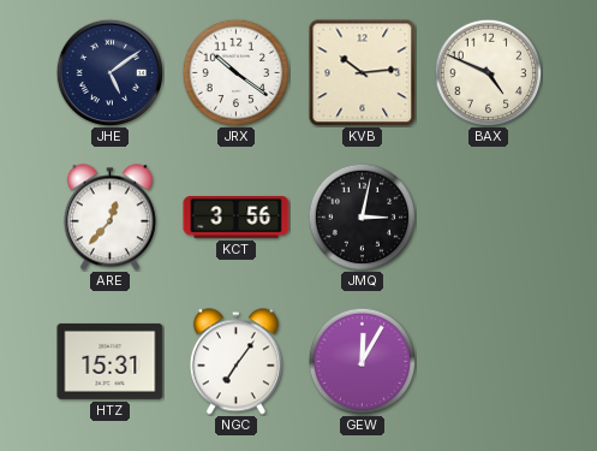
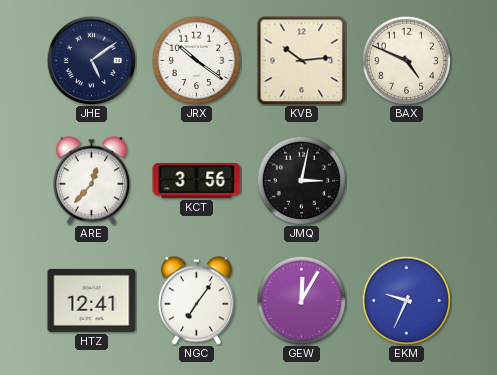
HTZ: 15:31 -> 12:41 (92, 300)
EKM: none -> 9:34 (406, 300)
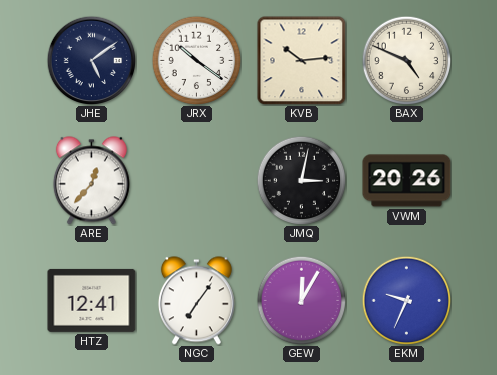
KCT: 3:56 -> none (197, 181)
VWM: none -> 20:26 (407, 181)
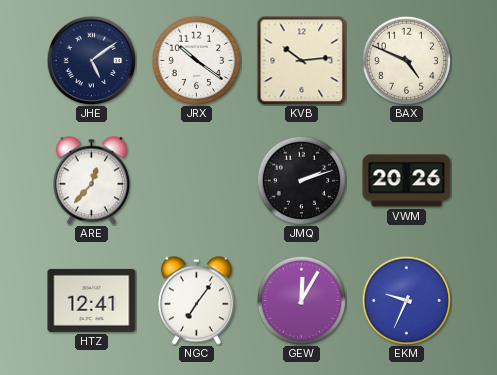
JMQ: 3:02 -> 2:12 (301, 180)
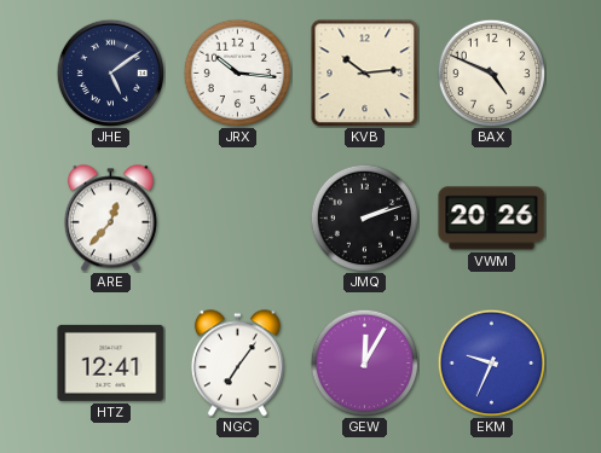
JRX: 10:21 -> 10:16 (237, 72)
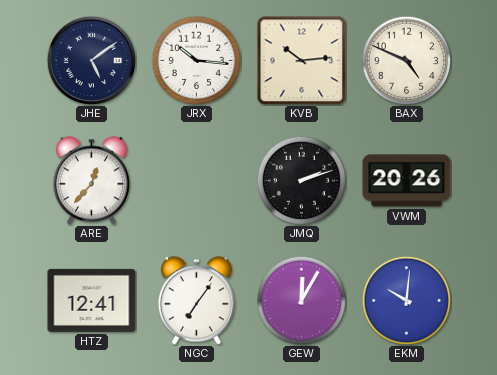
EKM: 9:34 -> 10:01 (406, 300)
